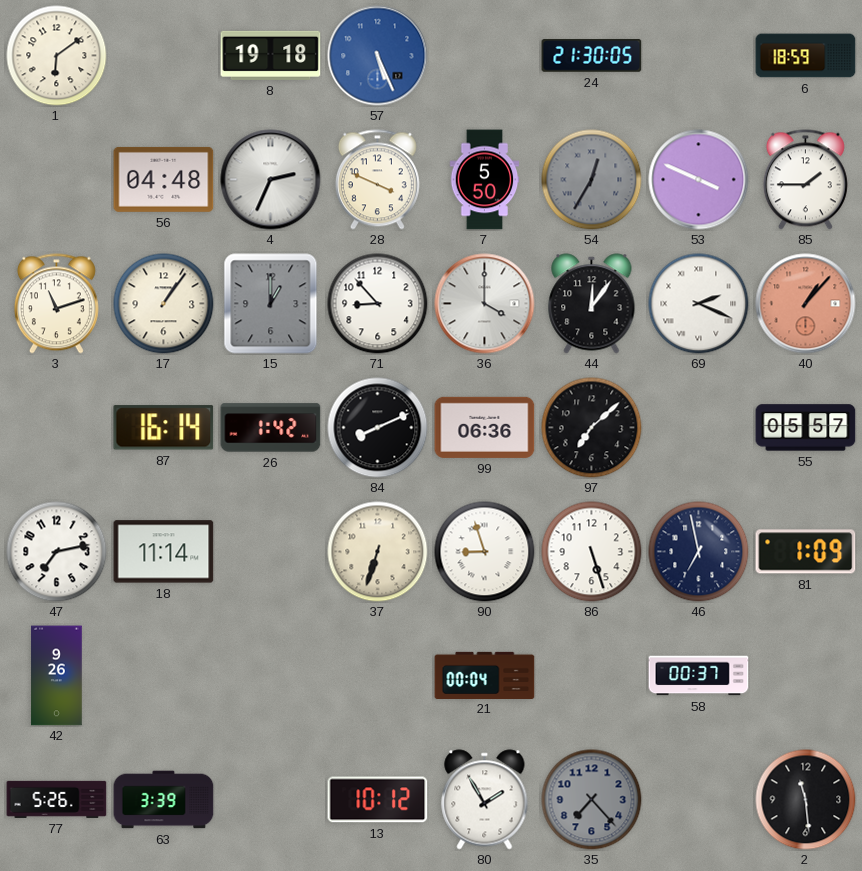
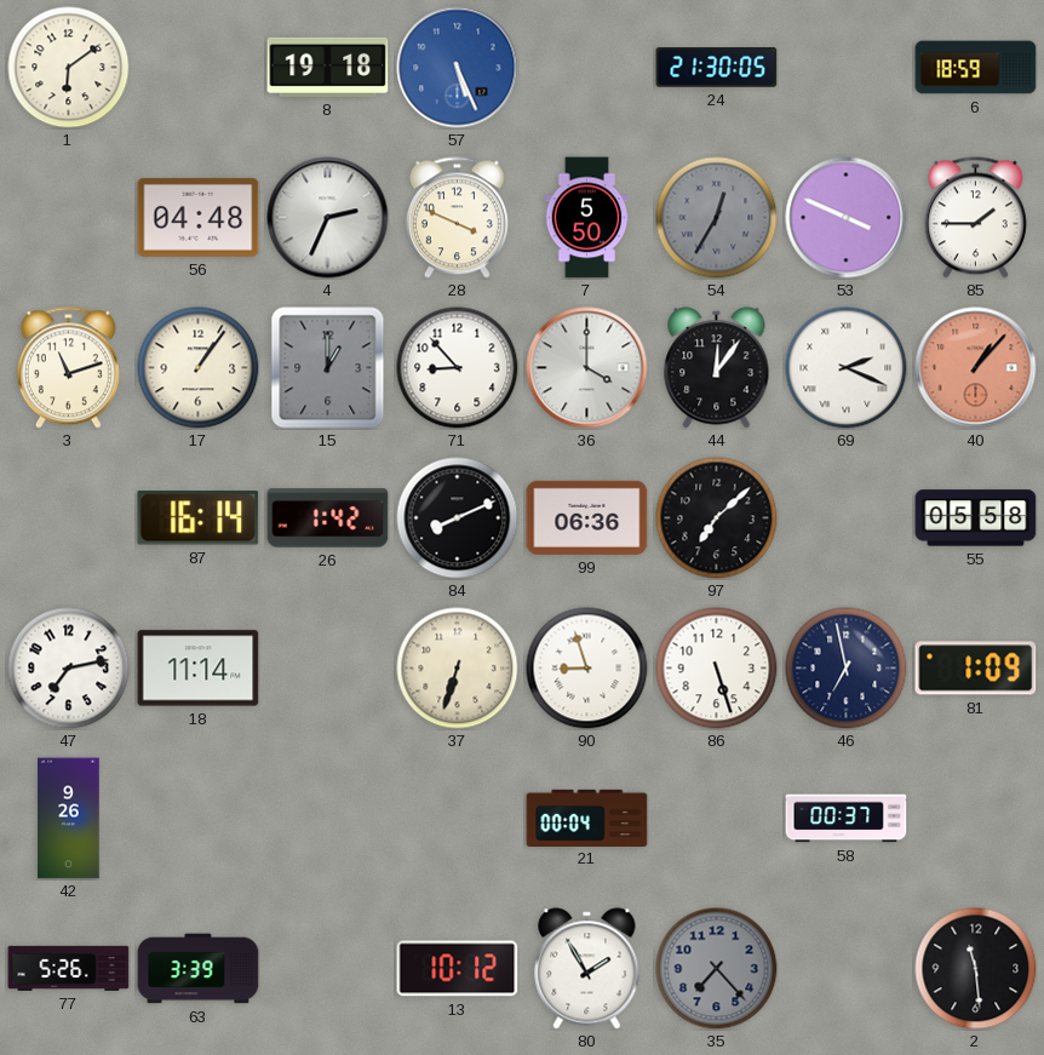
55: 05:57 -> 05:58 (976, 518)
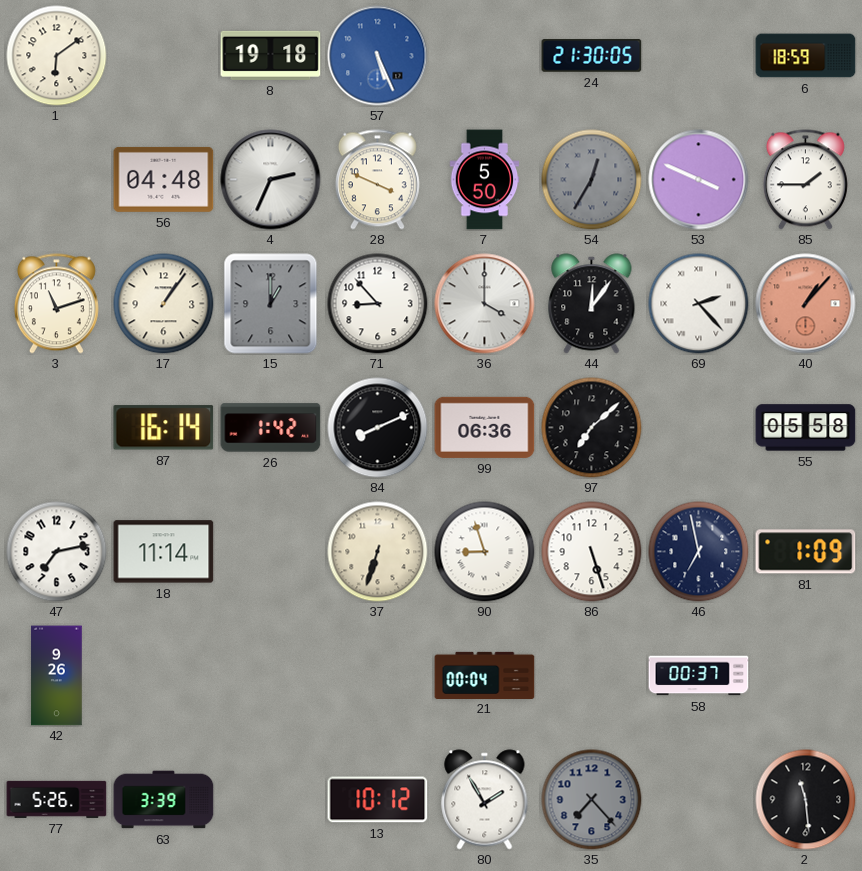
69: 2:19 -> 2:23 (699, 304)
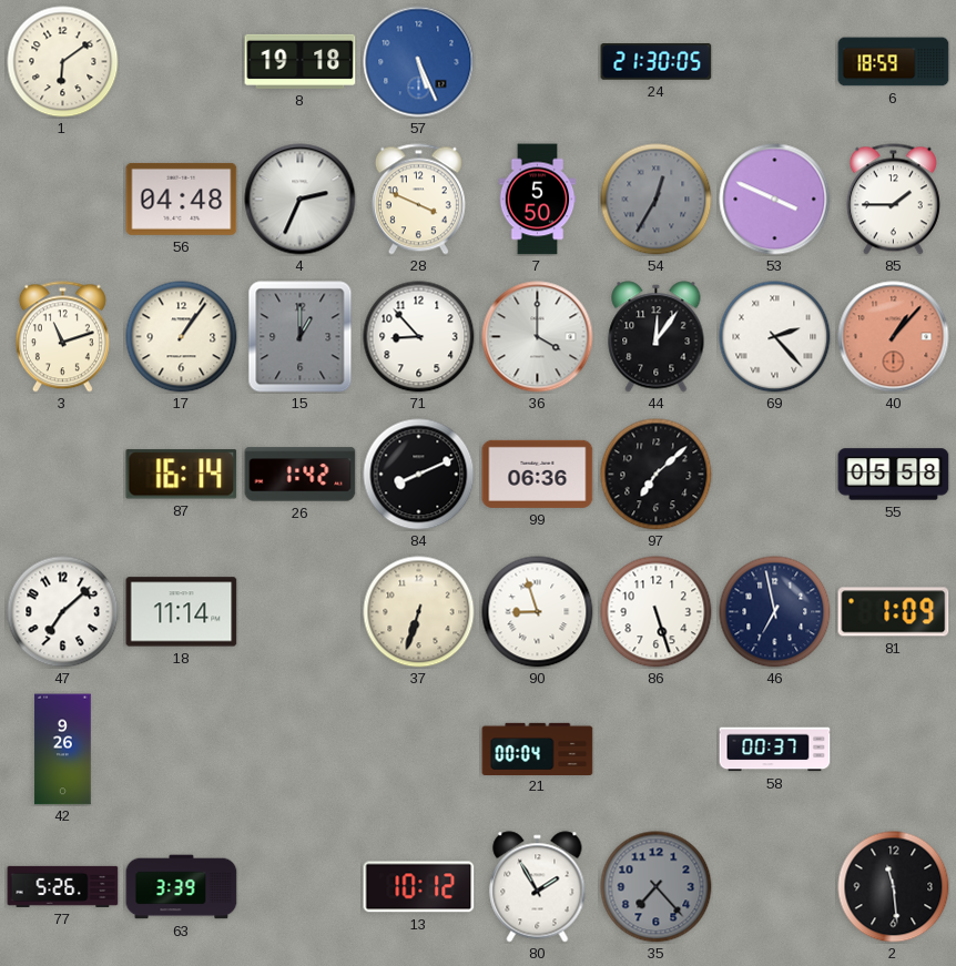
47: 7:13 -> 7:08 (63, 612)
